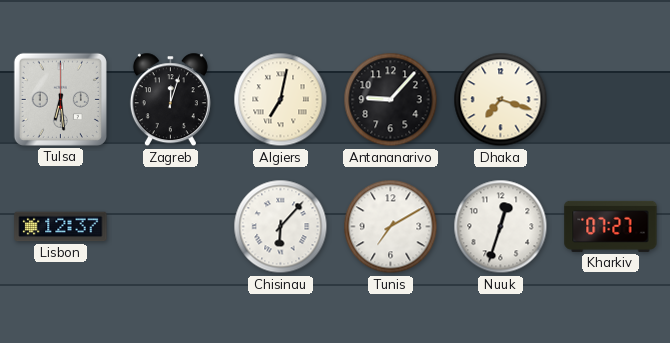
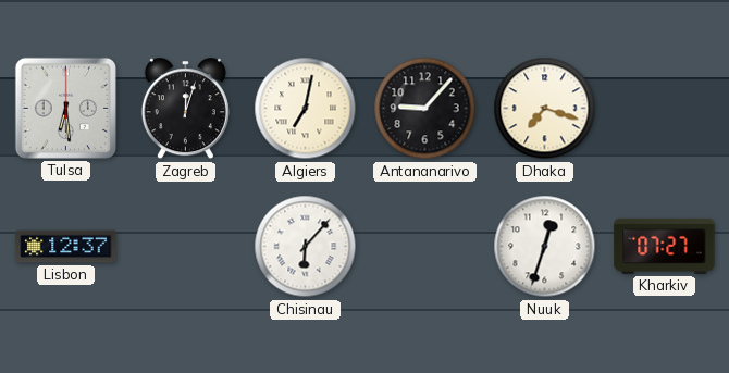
Tunis: 7:10 -> none (391, 227)
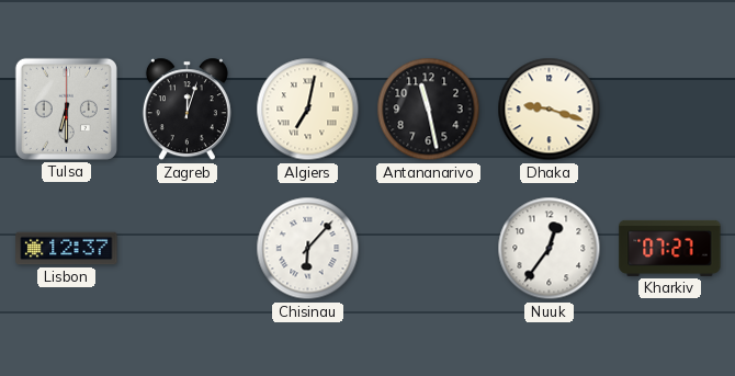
Tulsa: 6:29 -> 6:30 (66, 109)
Antananarivo: 9:07 -> 11:28 (429, 110)
Dhaka: 7:18 -> 9:18 (550, 110)
Nuuk: 12:33 -> 12:36 (550, 249)
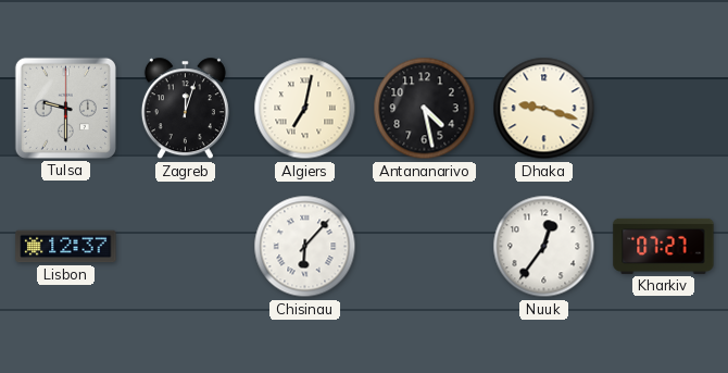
Tulsa: 6:30 -> 9:30 (65, 108)
Antananarivo: 11:28 -> 4:28 (425, 109)
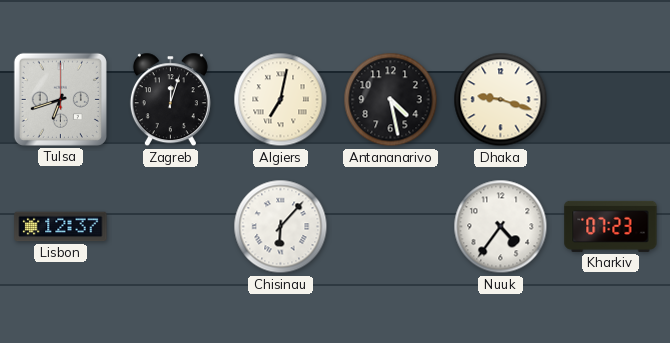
Tulsa: 9:30 -> 6:42 (60, 99)
Nuuk: 12:36 -> 4:36 (501, 227)
Kharkiv: 07:27 -> 07:23 (611, 226)
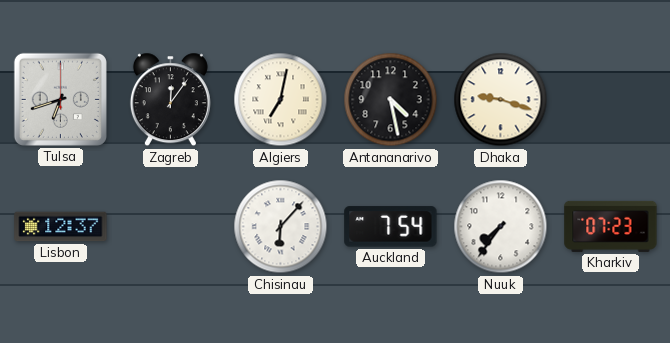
Zagreb: 12:03 -> 12:06 (170, 100)
Auckland: none -> 7:54 (391, 227)
Nuuk: 4:36 -> 7:36 (501, 227)
